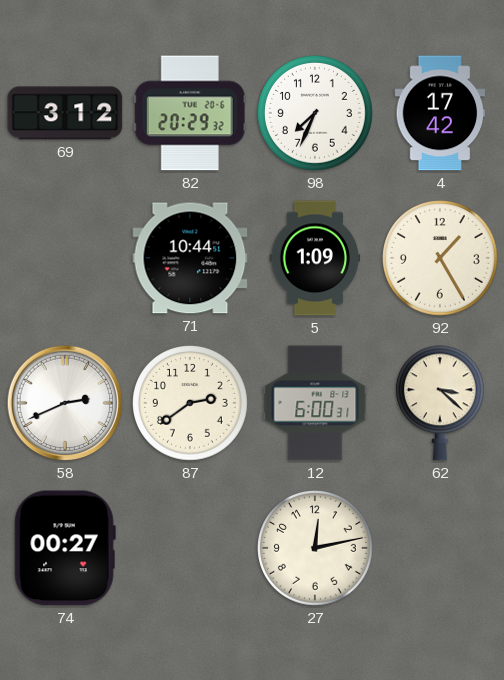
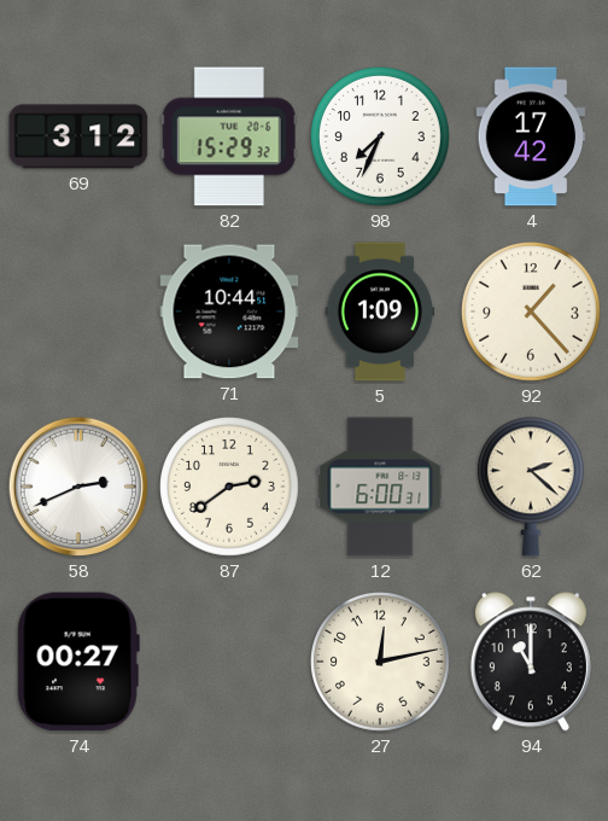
82: 20:29 -> 15:29 (229, 136)
92: 1:25 -> 1:23 (532, 313)
62: 3:22 -> 2:22 (531, 487)
94: none -> 11:00 (531, 662)
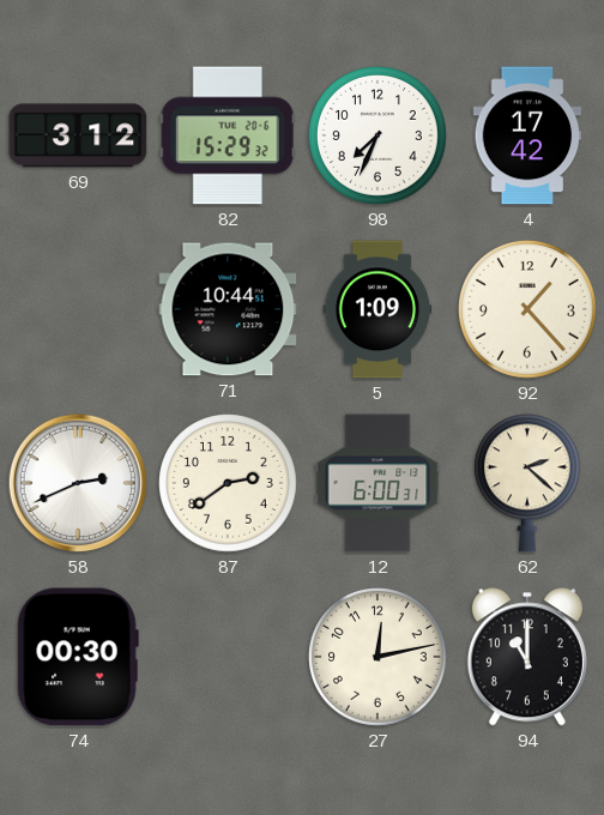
74: 00:27 -> 00:30 (78, 657)
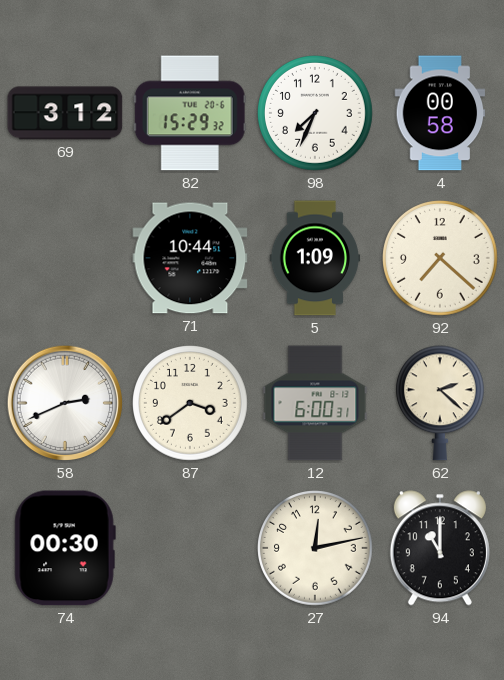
4: 17:42 -> 00:58 (440, 113)
92: 1:23 -> 7:22 (441, 259)
87: 2:39 -> 3:39 (191, 404)
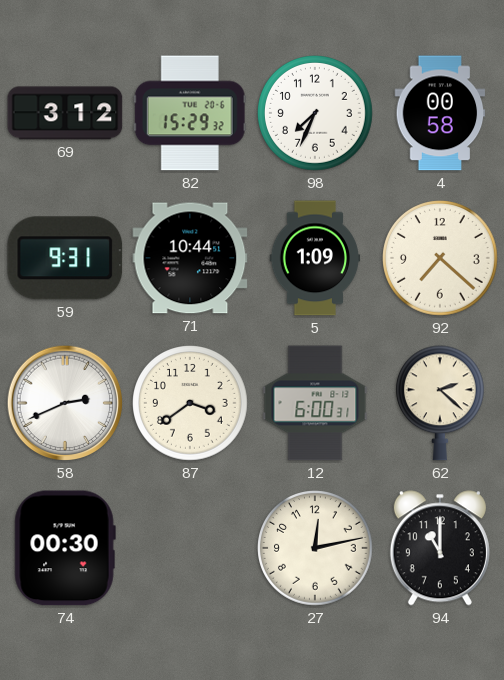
59: none -> 9:31 (65, 258)
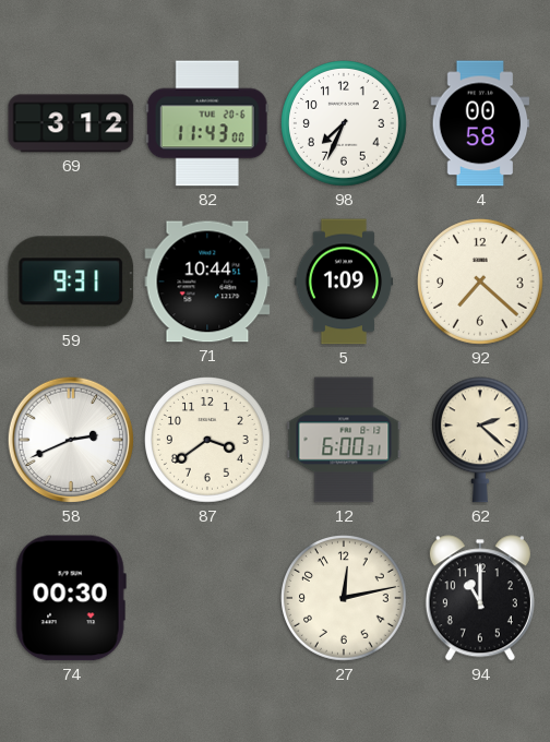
82: 15:29 -> 11:43 (207, 123)
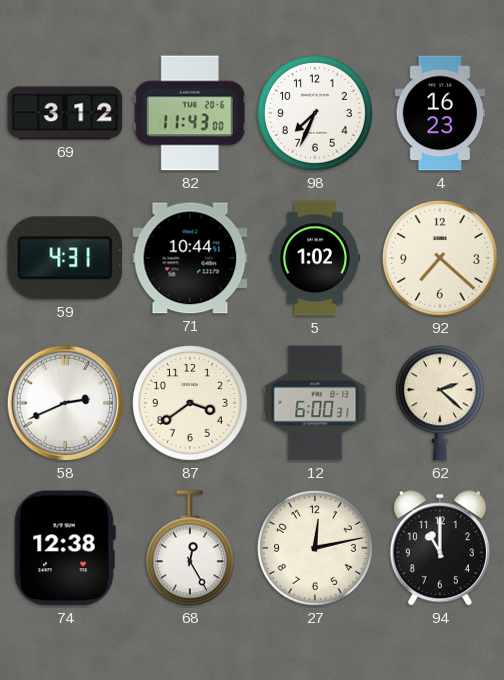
4: 00:58 -> 16:23 (440, 113)
59: 9:31 -> 4:31 (65, 258)
5: 1:09 -> 1:02 (315, 258)
74: 00:30 -> 12:38 (65, 548)
68: none -> 12:25 (190, 548)
